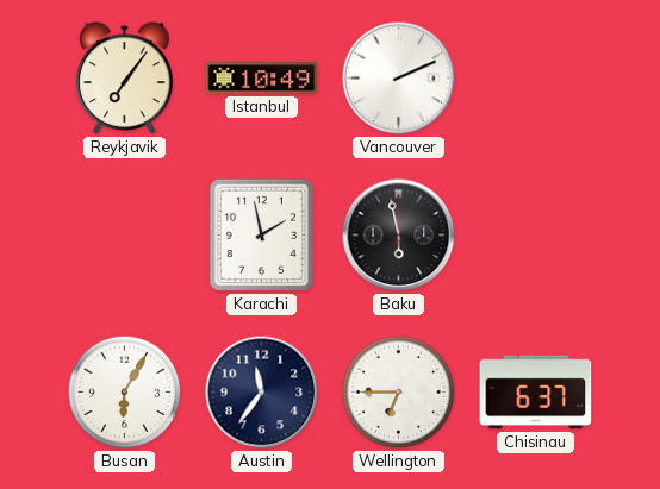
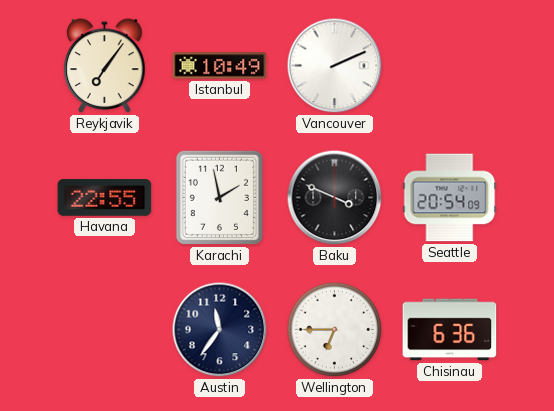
Havana: none -> 22:55 (105, 198)
Baku: 5:58 -> 3:49 (335, 198)
Seattle: none -> 20:54 (450, 198)
Busan: 6:05 -> none (125, 393)
Chisinau: 6:37 -> 6:36 (450, 330)
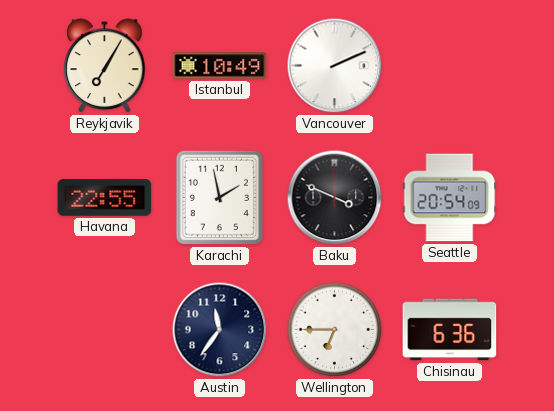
Reykjavik: 7:06 -> 7:05 (105, 66)
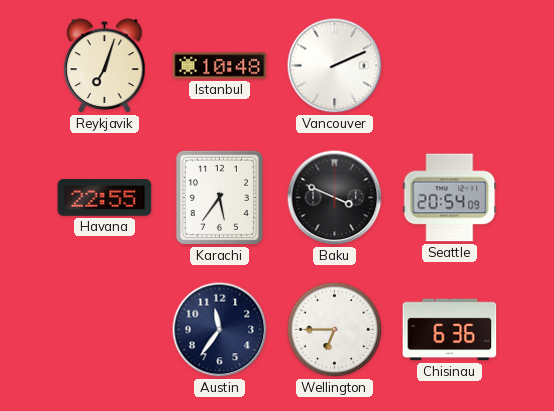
Reykjavik: 7:05 -> 7:03 (105, 66)
Istanbul: 10:49 -> 10:48 (220, 66)
Karachi: 1:58 -> 5:36 (219, 197)
